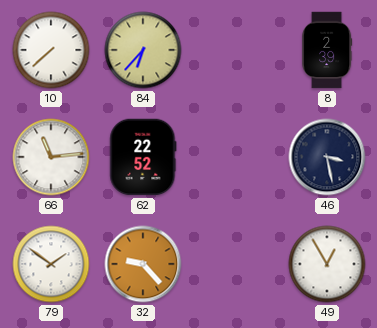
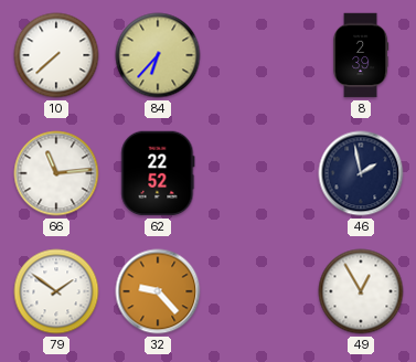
46: 3:28 -> 1:58 (361, 173)
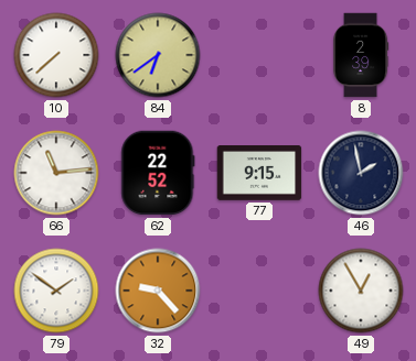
84: 6:37 -> 6:39 (158, 55)
77: none -> 9:15 (259, 174)
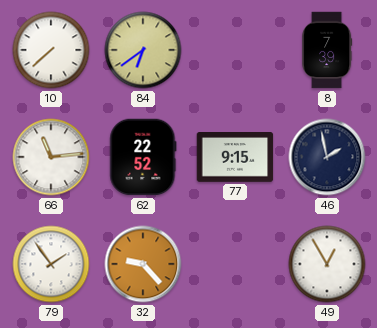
8: 2:39 -> 7:39 (328, 50)
79: 1:51 -> 1:54 (51, 264)
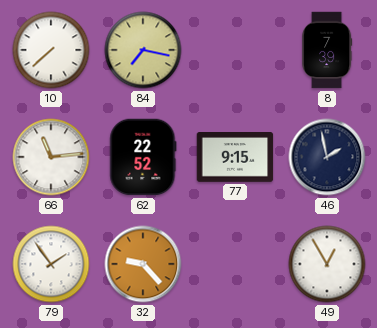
84: 6:39 -> 7:17 (143, 50)
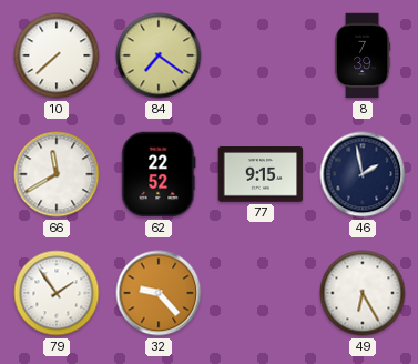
84: 7:17 -> 7:21 (159, 55)
66: 11:14 -> 11:40 (57, 174)
49: 12:55 -> 6:25 (363, 293)
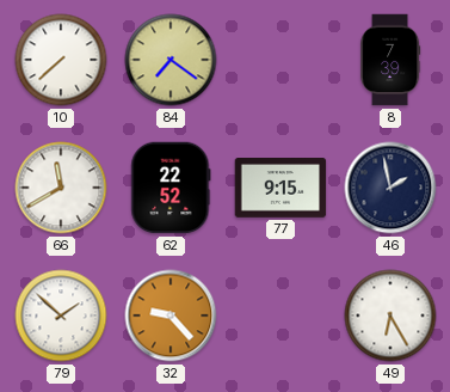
79: 1:54 -> 1:52 (61, 316)
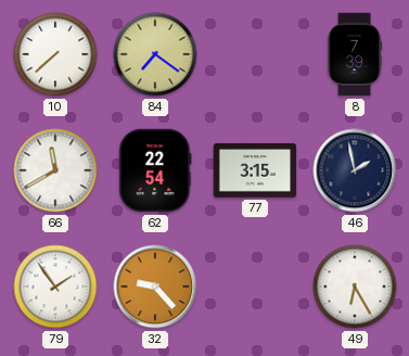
62: 22:52 -> 22:54 (155, 170)
77: 9:15 -> 3:15 (255, 171)
79: 1:52 -> 1:54 (55, 287)
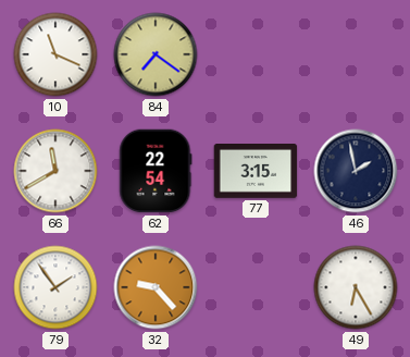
10: 7:38 -> 11:19 (55, 54)
8: 7:39 -> none (356, 54)
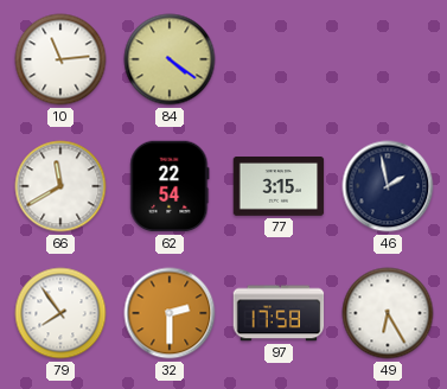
10: 11:19 -> 11:14 (60, 59)
84: 7:21 -> 4:21 (170, 59)
79: 1:54 -> 7:54 (60, 313)
32: 9:23 -> 2:30 (170, 313)
97: none -> 17:58 (279, 313)
